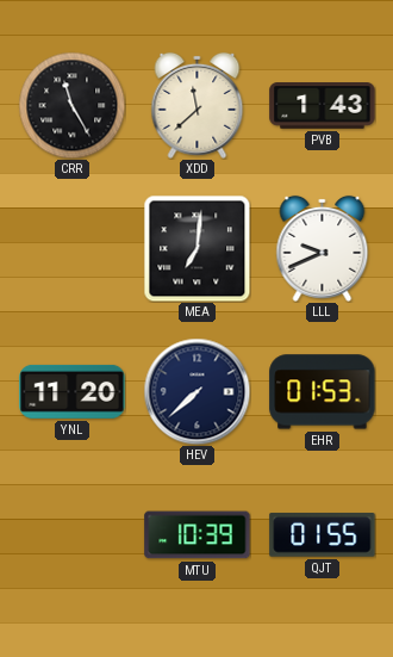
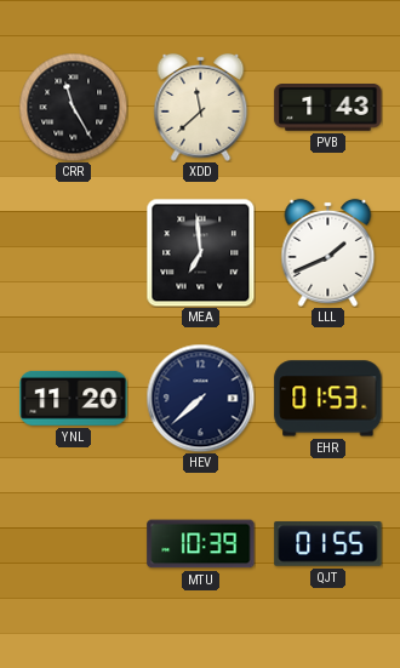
MEA: 7:01 -> 6:59 (200, 252)
LLL: 9:41 -> 1:41 (328, 252)
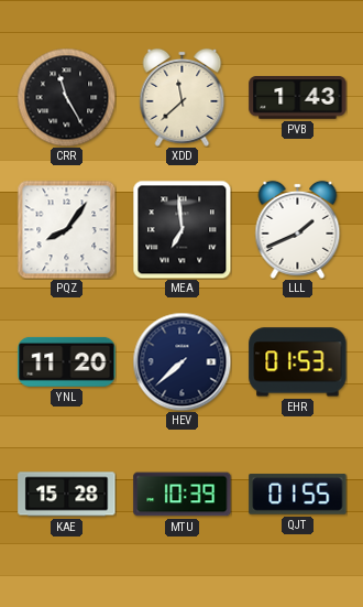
PQZ: none -> 8:06 (66, 229)
KAE: none -> 15:28 (67, 495)
